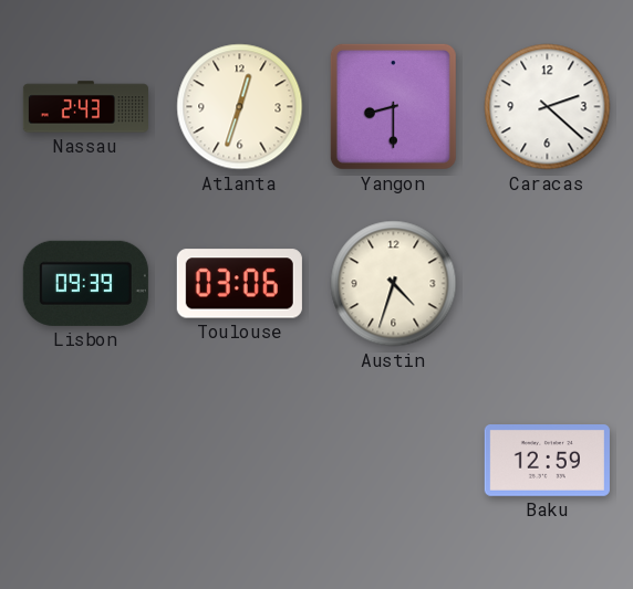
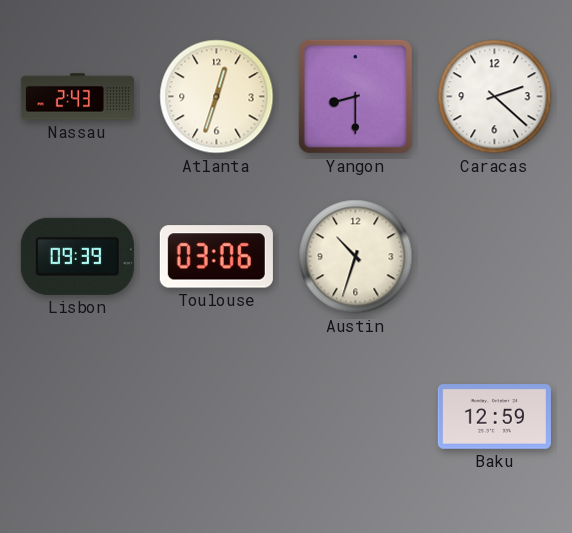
Austin: 4:33 -> 10:33 (356, 257)
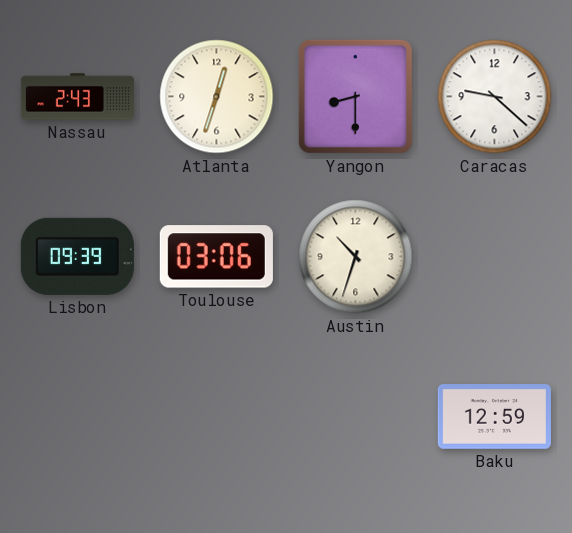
Caracas: 2:22 -> 9:22 (495, 97)
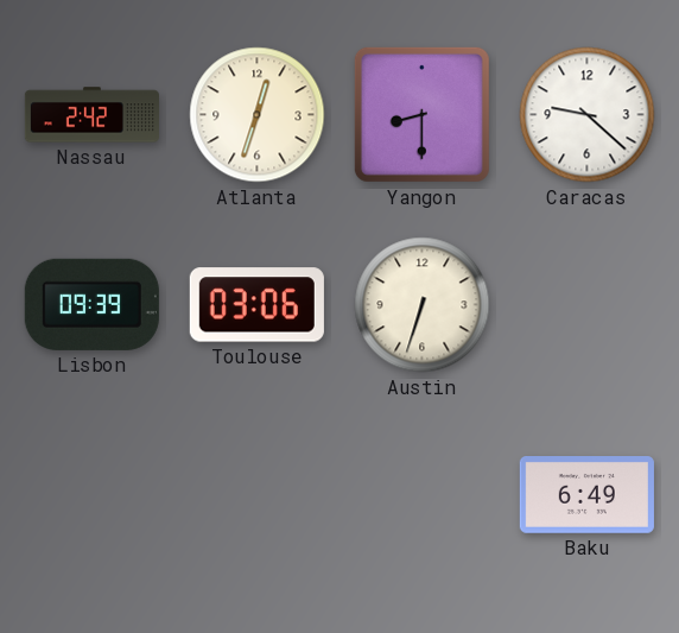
Nassau: 2:43 -> 2:42 (91, 115)
Austin: 10:33 -> 6:33 (423, 305)
Baku: 12:59 -> 6:49 (586, 495)
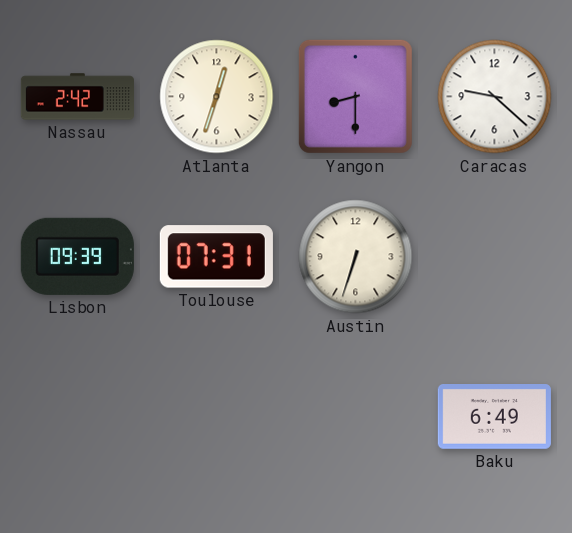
Toulouse: 03:06 -> 07:31 (216, 257)
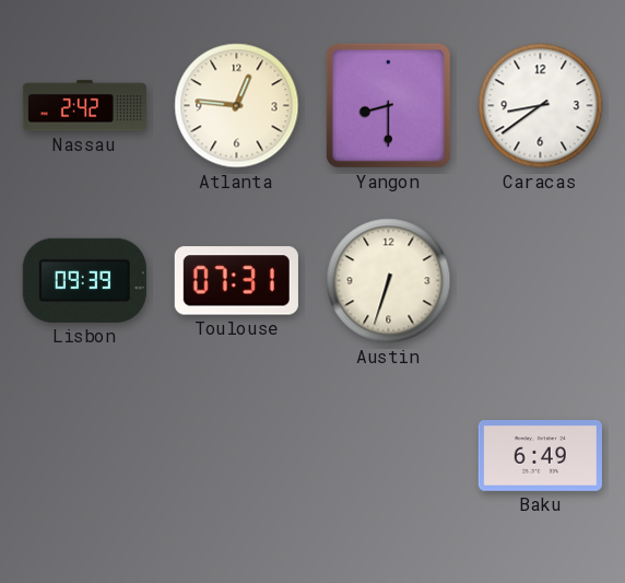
Atlanta: 12:33 -> 12:46 (237, 106)
Caracas: 9:22 -> 8:39 (541, 106)
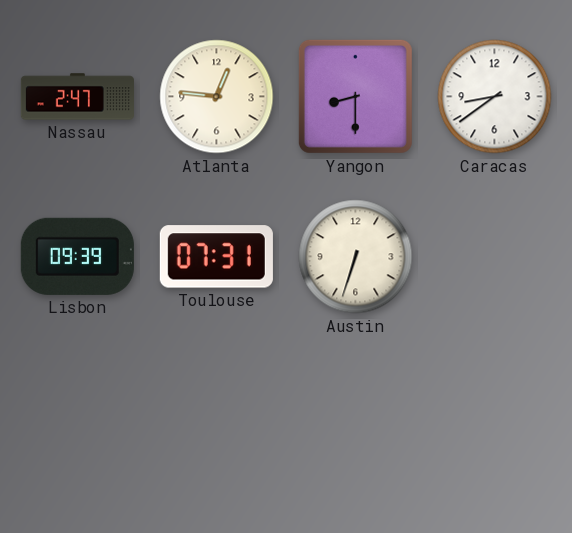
Nassau: 2:42 -> 2:47 (77, 97)
Baku: 6:49 -> none (540, 456)
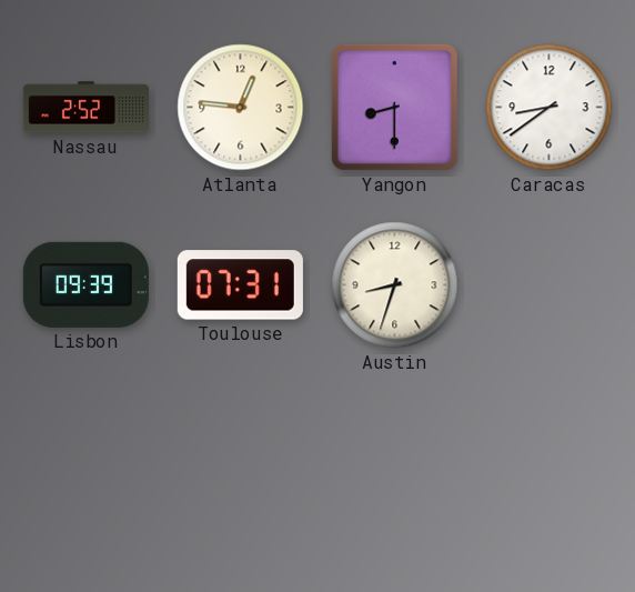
Nassau: 2:47 -> 2:52 (85, 108)
Austin: 6:33 -> 8:33 (395, 285)
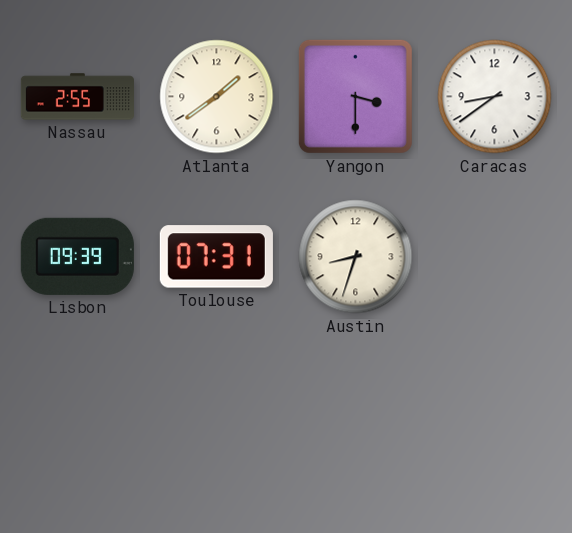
Nassau: 2:52 -> 2:55 (77, 97)
Atlanta: 12:46 -> 1:39 (217, 97)
Yangon: 8:30 -> 3:30 (355, 96)
